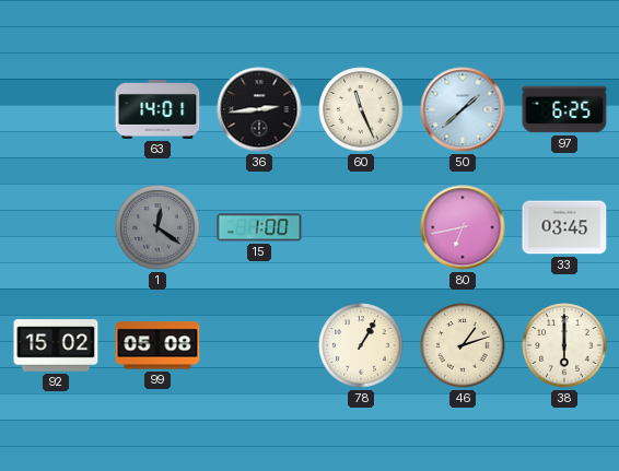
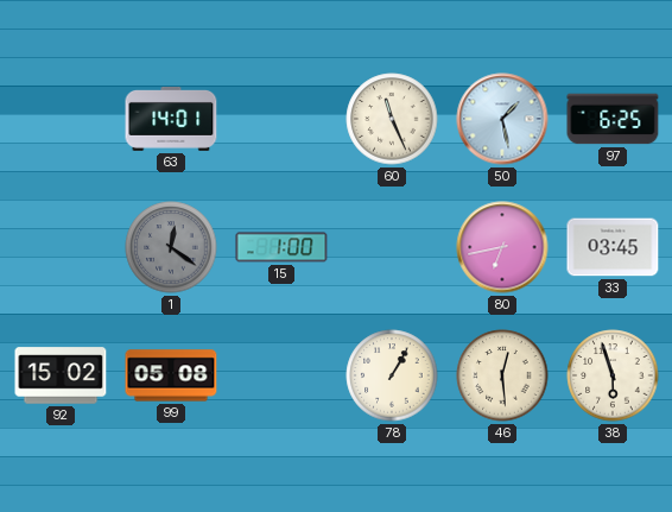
36: 2:44 -> none (259, 109)
50: 1:38 -> 1:28 (502, 119)
46: 1:12 -> 12:29 (502, 375)
38: 6:00 -> 5:57 (613, 375)
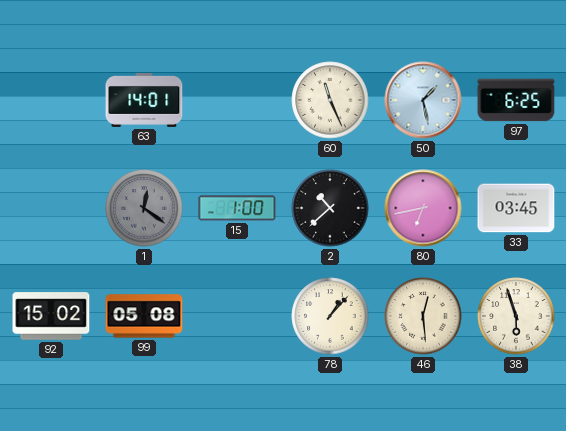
2: none -> 10:38 (330, 208)
78: 1:05 -> 1:07 (330, 316)
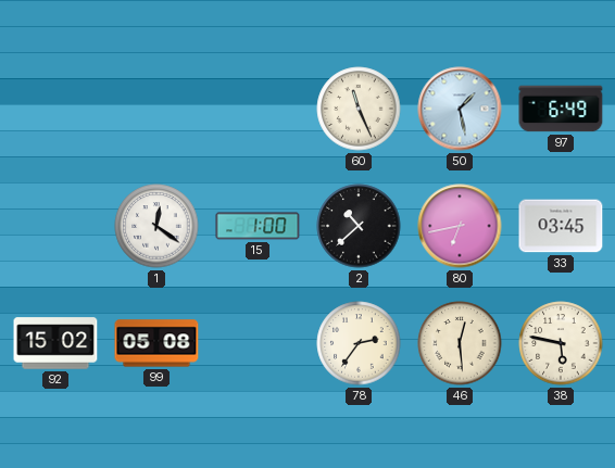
63: 14:01 -> none (144, 100)
97: 6:25 -> 6:49 (561, 109)
1 dial: grey -> white (156, 226)
78: 1:07 -> 2:36 (359, 343)
38: 5:57 -> 5:47 (561, 343)
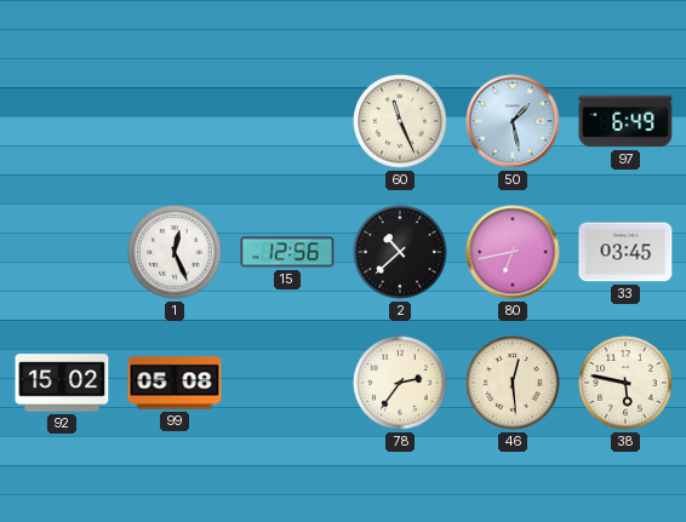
1: 12:21 -> 12:26 (175, 252)
15: 1:00 -> 12:56 (287, 252)
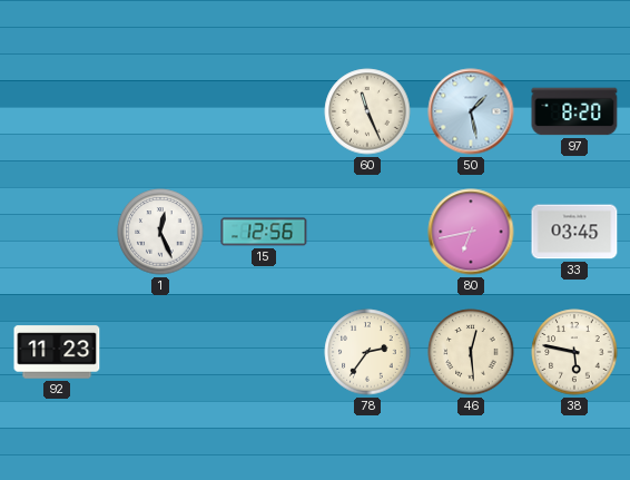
97: 6:49 -> 8:20 (574, 111)
2: 10:38 -> none (400, 252)
92: 15:02 -> 11:23 (57, 352)
99: 05:08 -> none (175, 383)
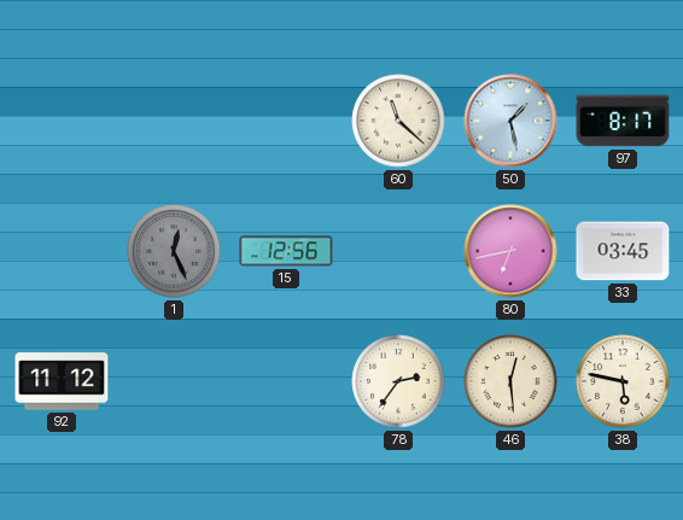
60: 11:26 -> 11:22 (398, 121)
97: 8:20 -> 8:17 (623, 121)
1 dial: white -> grey (174, 251)
92: 11:23 -> 11:12 (62, 381)
